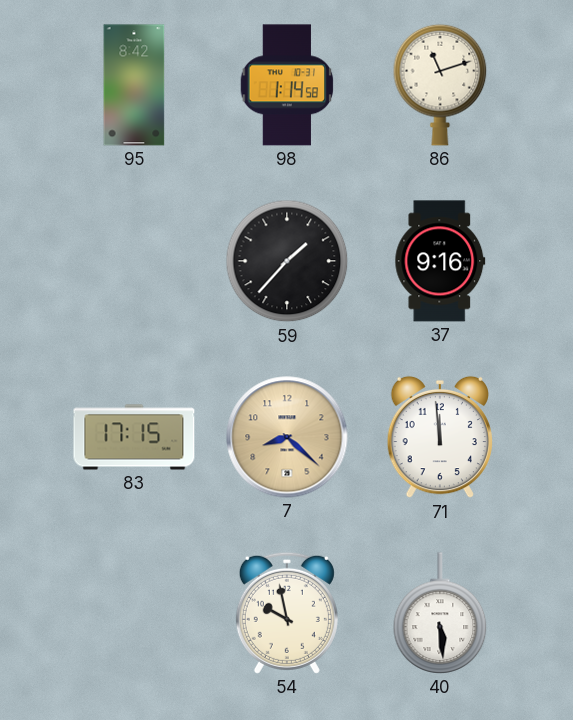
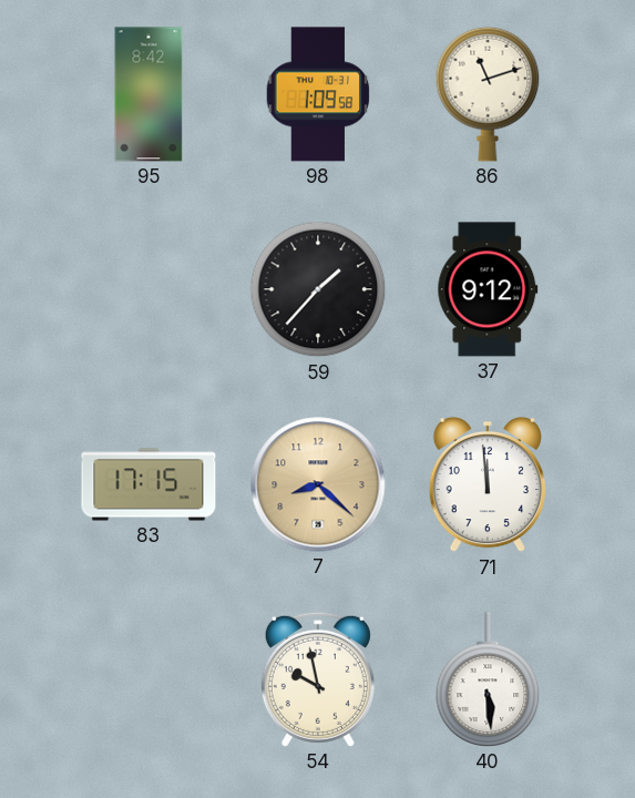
98: 1:14 -> 1:09 (318, 94)
37: 9:16 -> 9:12 (488, 289)
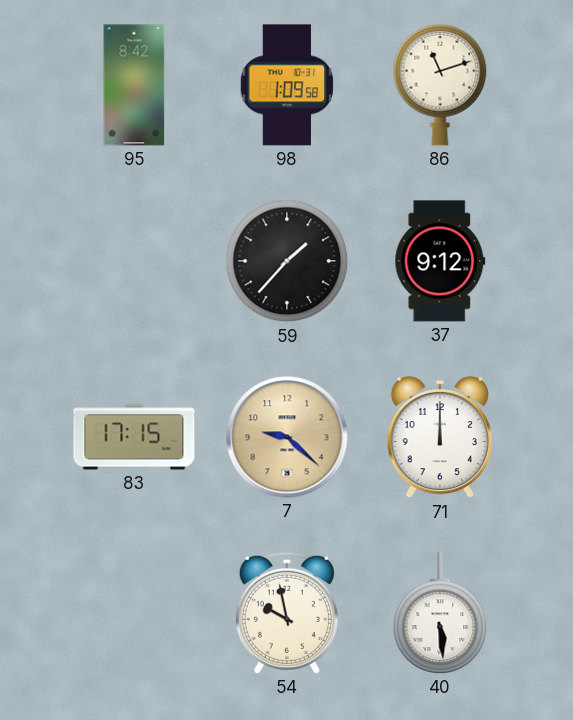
7: 8:22 -> 9:22 (287, 437)
71: 11:59 -> 12:00 (439, 437)
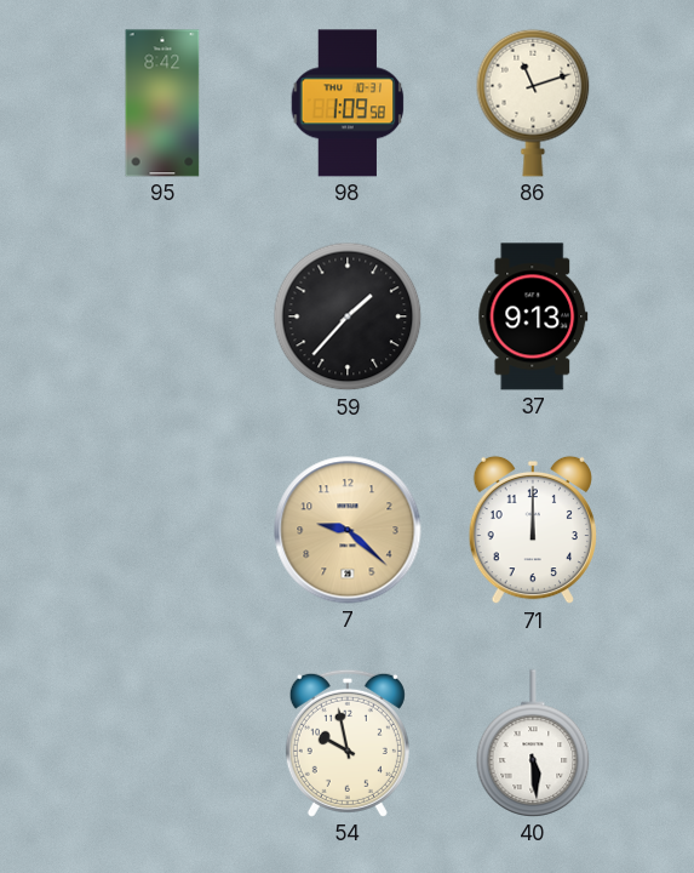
37: 9:12 -> 9:13 (533, 316)
83: 17:15 -> none (134, 437)
